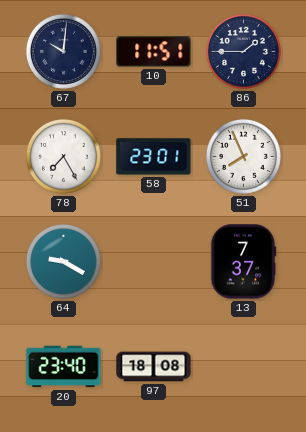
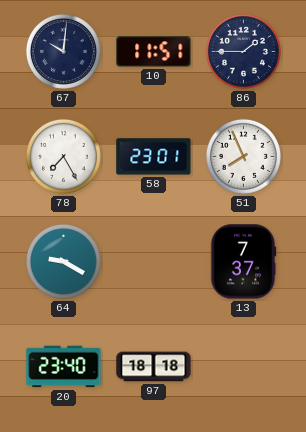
97: 18:08 -> 18:18 (154, 367)
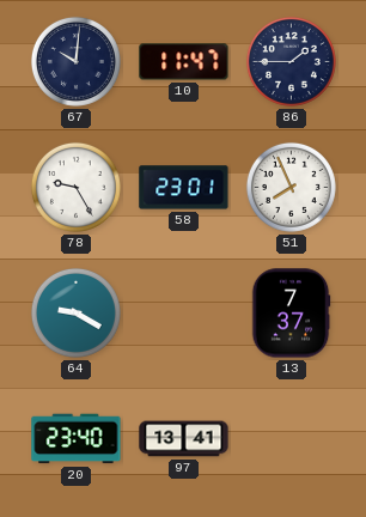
10: 11:51 -> 11:47 (184, 62)
78: 7:25 -> 9:25 (75, 187)
97: 18:18 -> 13:41 (184, 439)
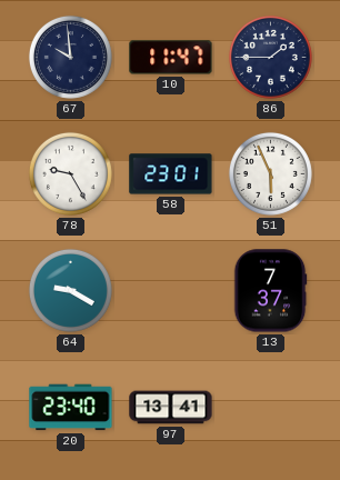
67: 10:01 -> 9:59 (70, 57)
51: 7:56 -> 5:56 (270, 173)
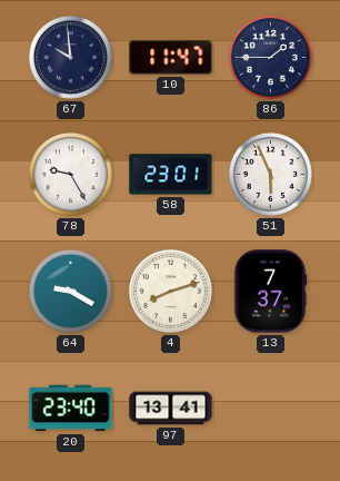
4: none -> 8:12 (170, 291)
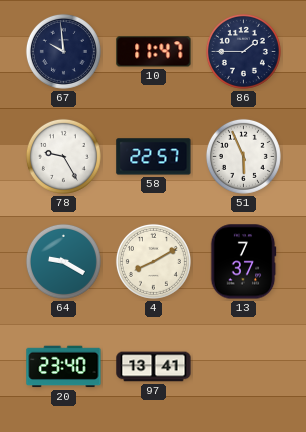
58: 23:01 -> 22:57 (154, 157)
4: 8:12 -> 8:10 (153, 261)
